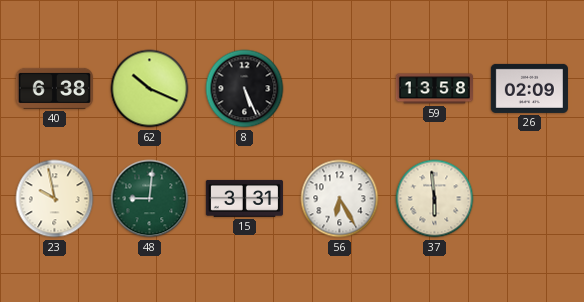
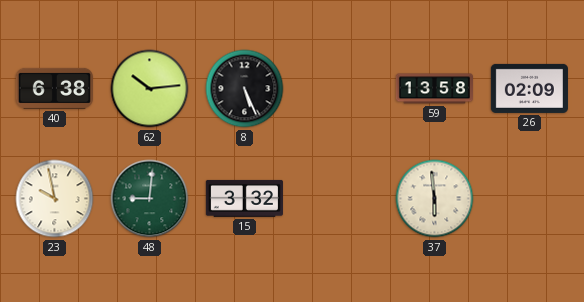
62: 10:19 -> 10:14 (150, 89)
15: 3:31 -> 3:32 (244, 198)
56: 6:25 -> none (340, 199)
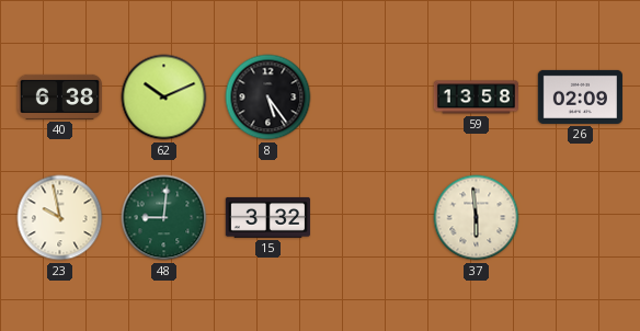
62: 10:14 -> 10:11 (164, 98)
8: 5:26 -> 5:24 (268, 98)
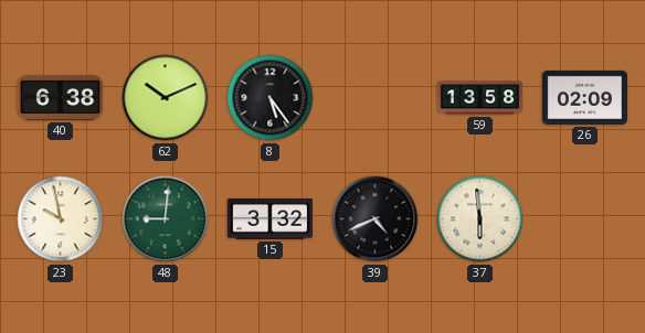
39: none -> 4:41 (376, 219)
